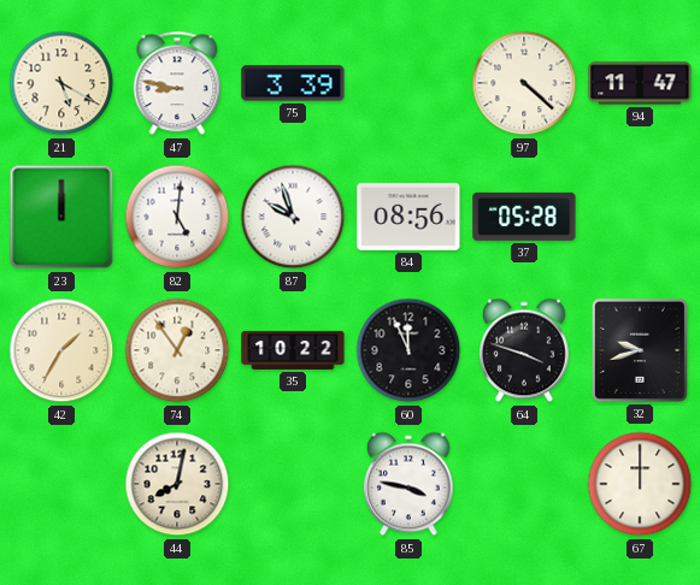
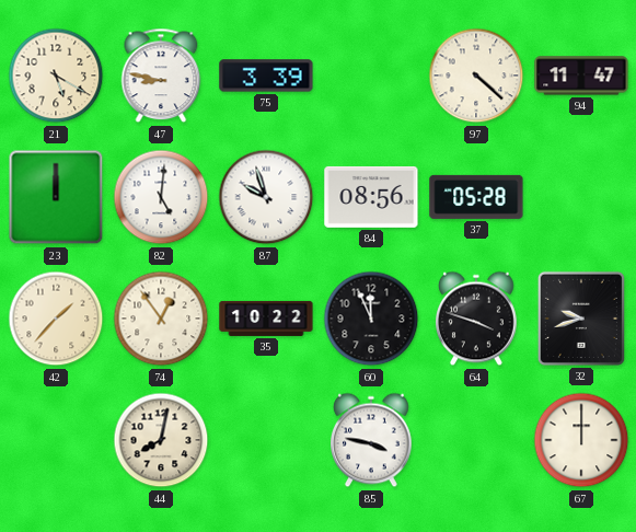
42: 1:35 -> 1:37 (56, 319)
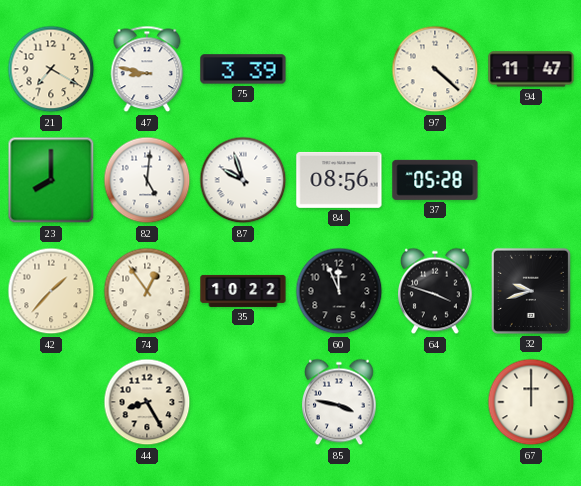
21: 5:20 -> 7:20 (51, 69)
23: 12:00 -> 8:00 (51, 180)
44: 8:02 -> 8:25 (147, 402)
